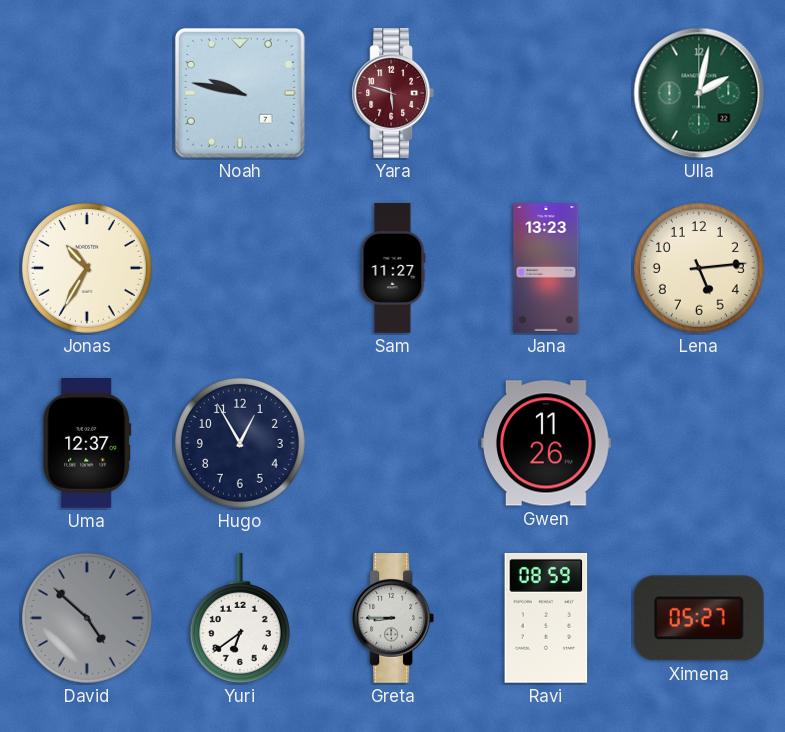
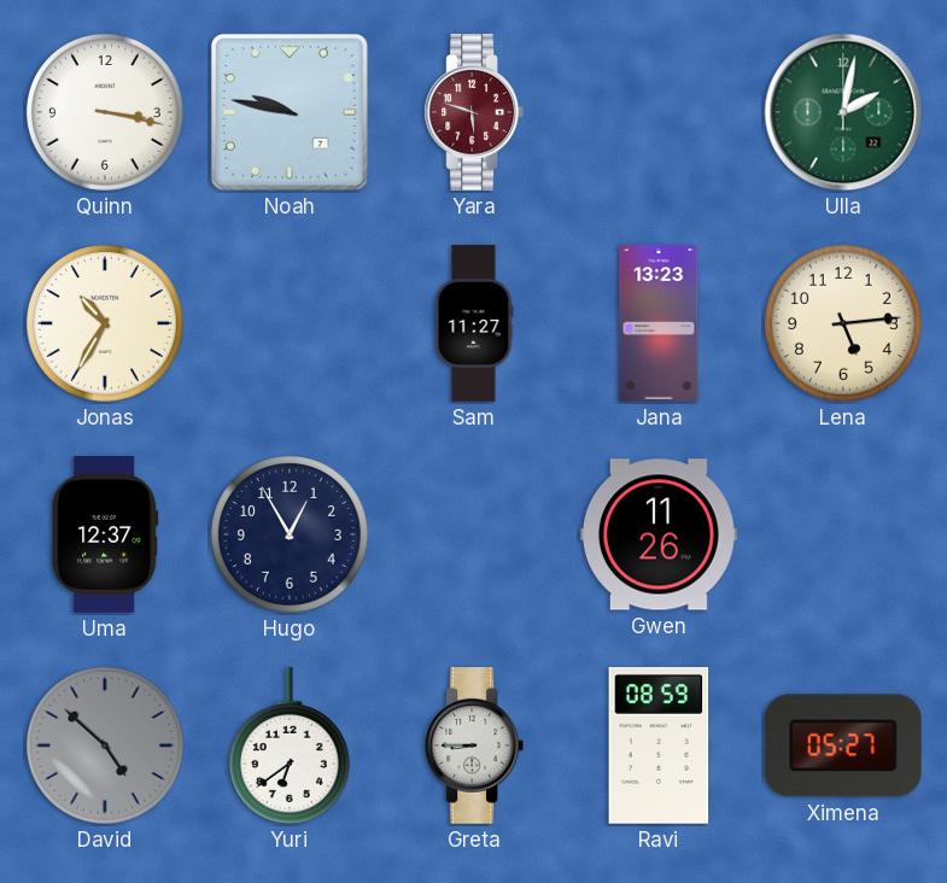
Quinn: none -> 3:17 (105, 112)
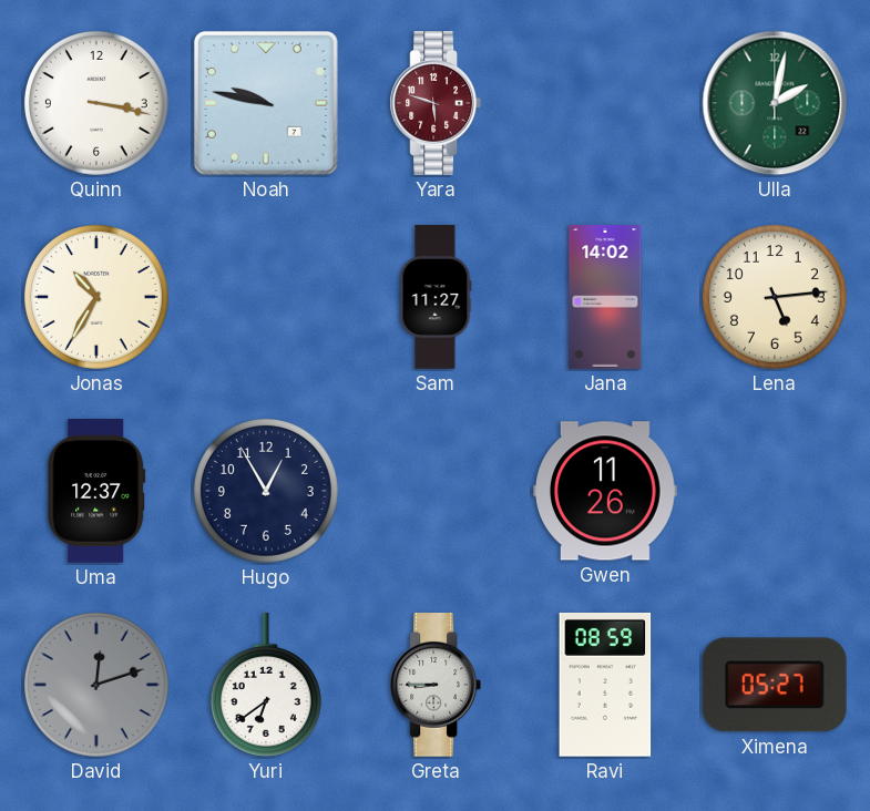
Jana: 13:23 -> 14:02 (605, 297)
David: 4:52 -> 12:12 (96, 685)
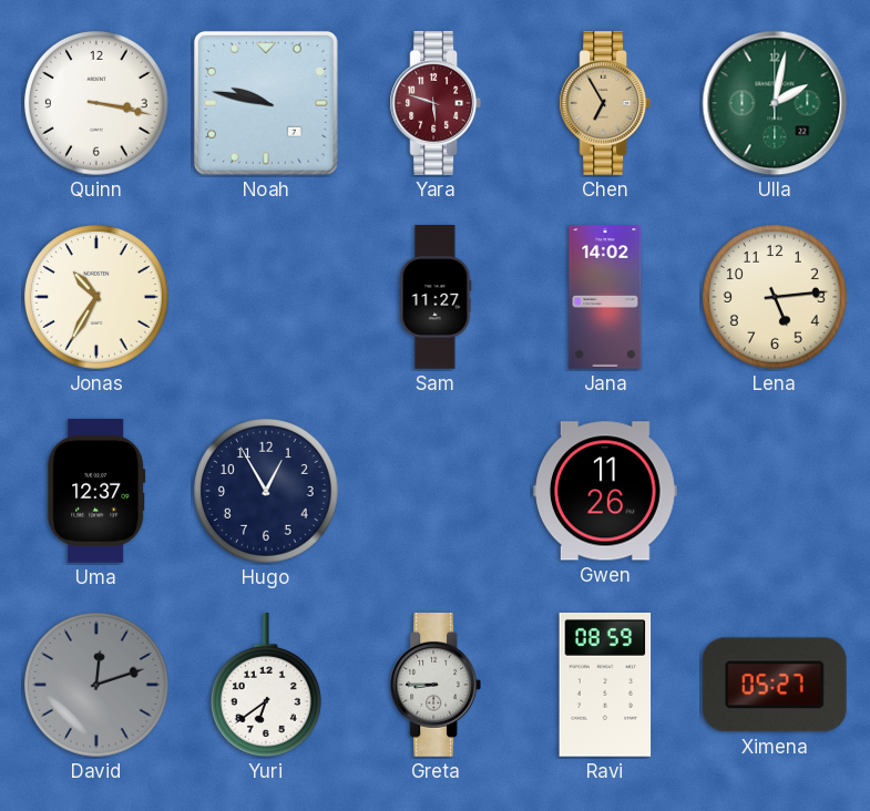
Chen: none -> 6:55 (604, 104)
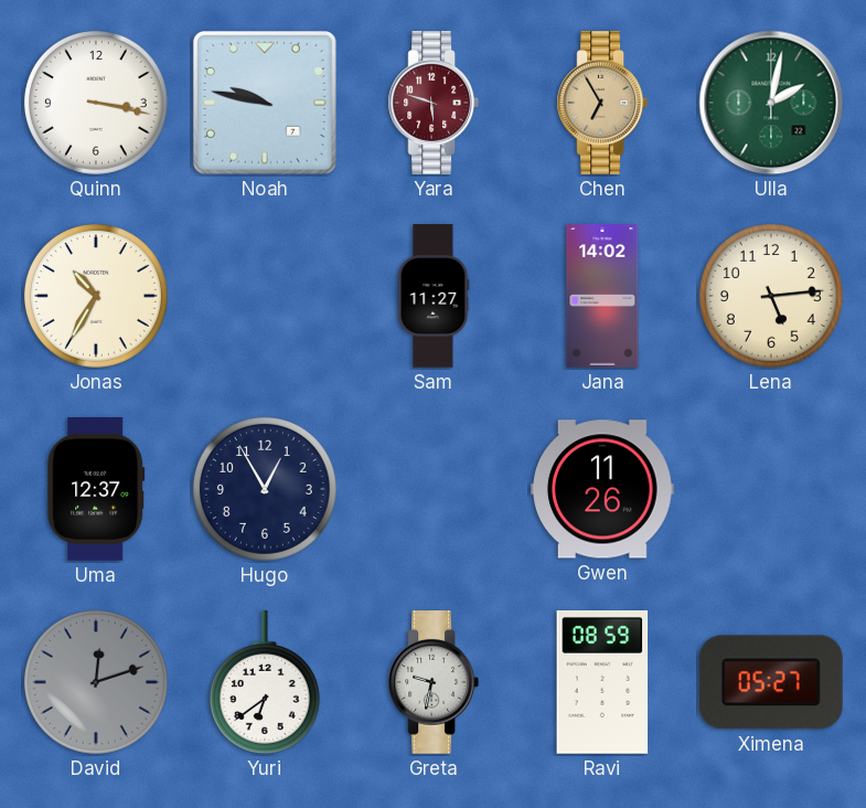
Greta: 8:45 -> 9:32 (432, 683)
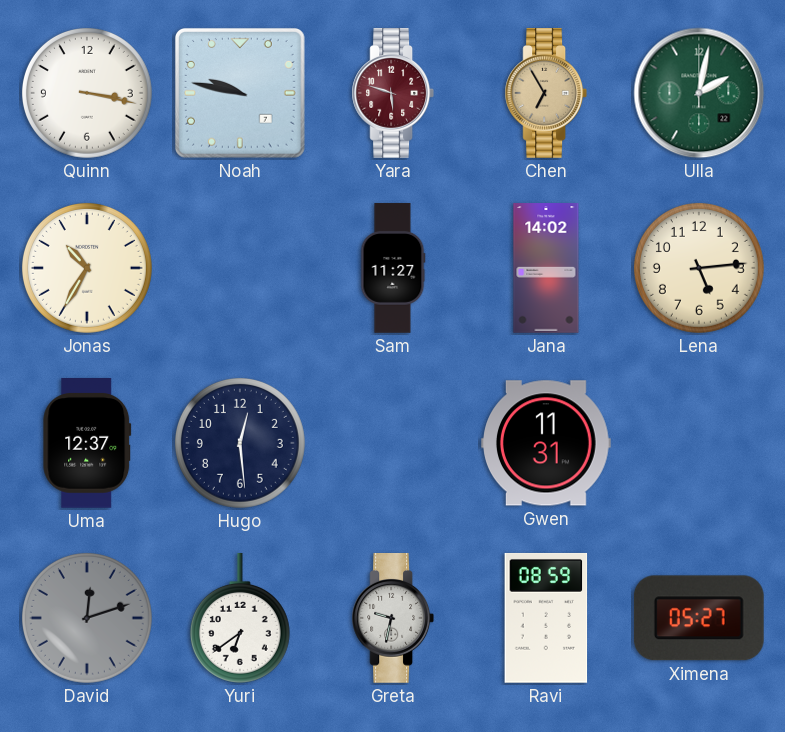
Hugo: 12:55 -> 12:29 (240, 443)
Gwen: 11:26 -> 11:31 (547, 443)
